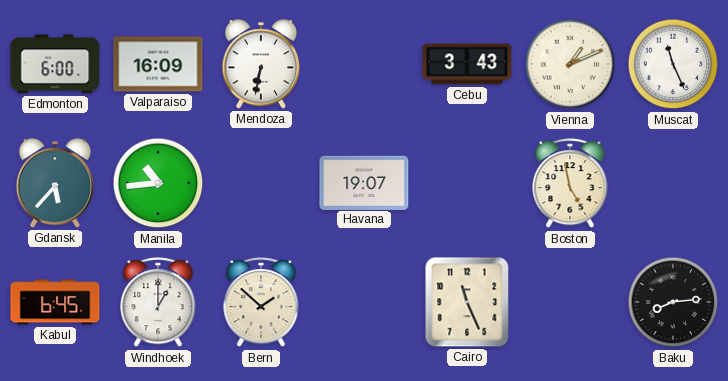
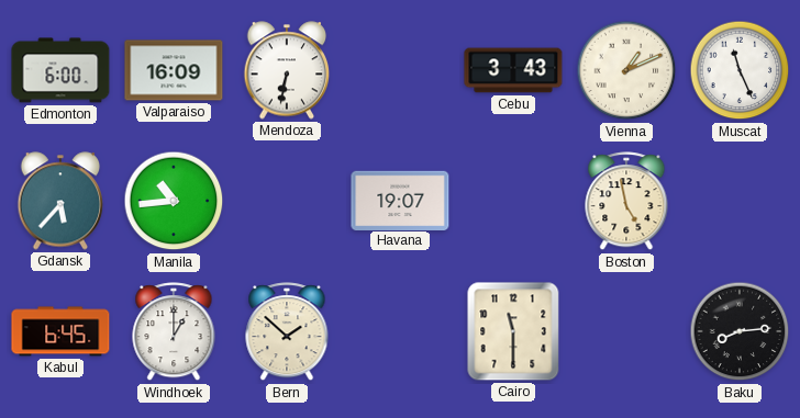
Cairo: 11:26 -> 11:30 (513, 331)
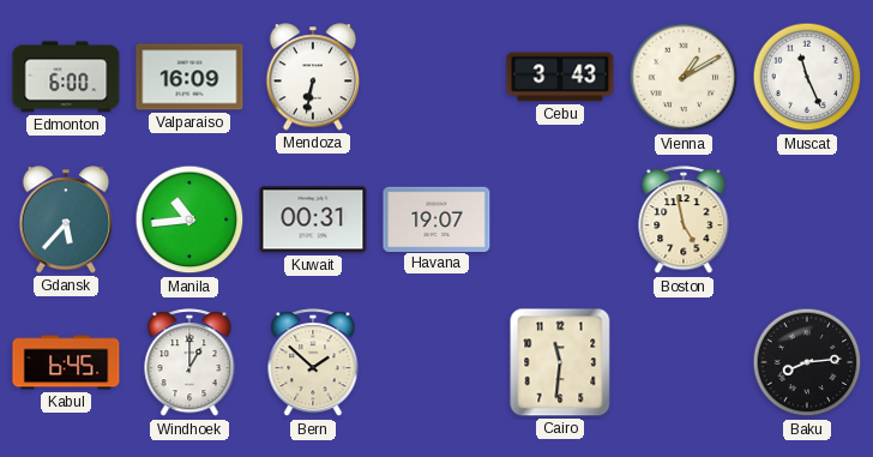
Vienna: 1:11 -> 1:10 (684, 77)
Kuwait: none -> 00:31 (313, 220)
Cairo: 11:30 -> 11:31 (560, 362)
